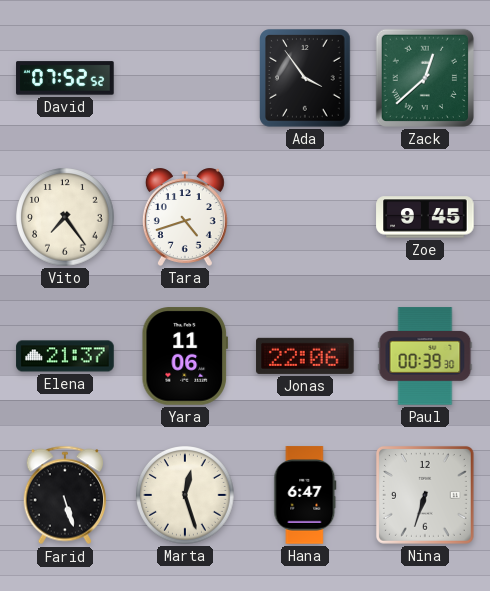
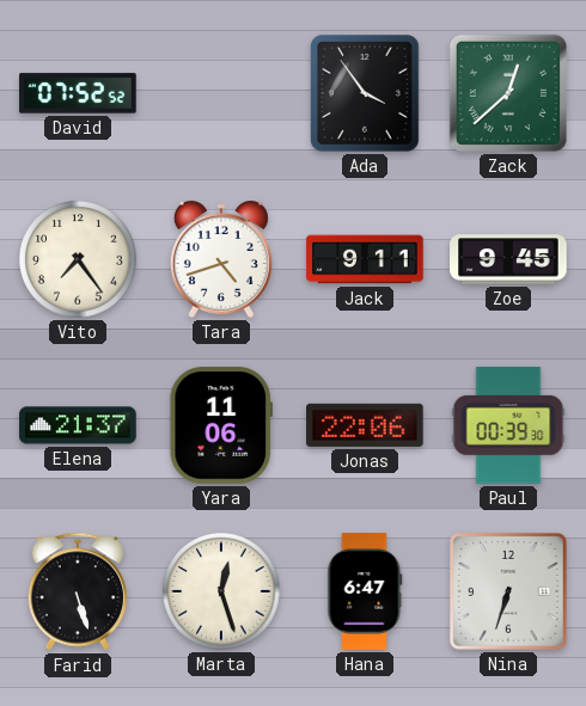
Jack: none -> 9:11 (365, 259)
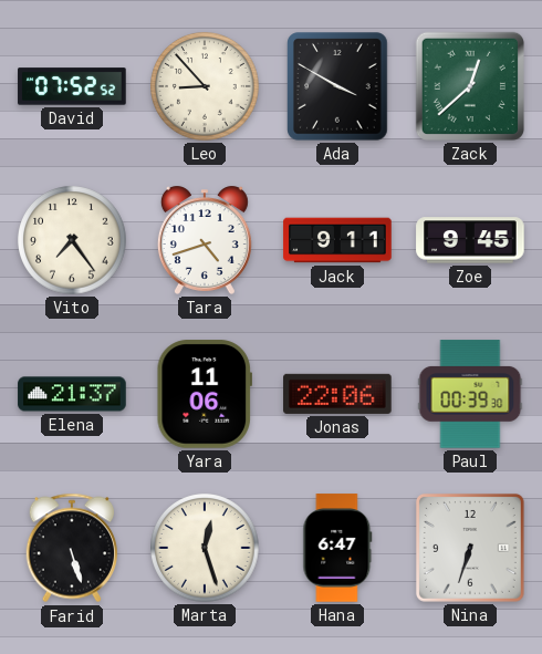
Leo: none -> 8:53 (206, 87)
Ada: 3:54 -> 3:50 (337, 86)
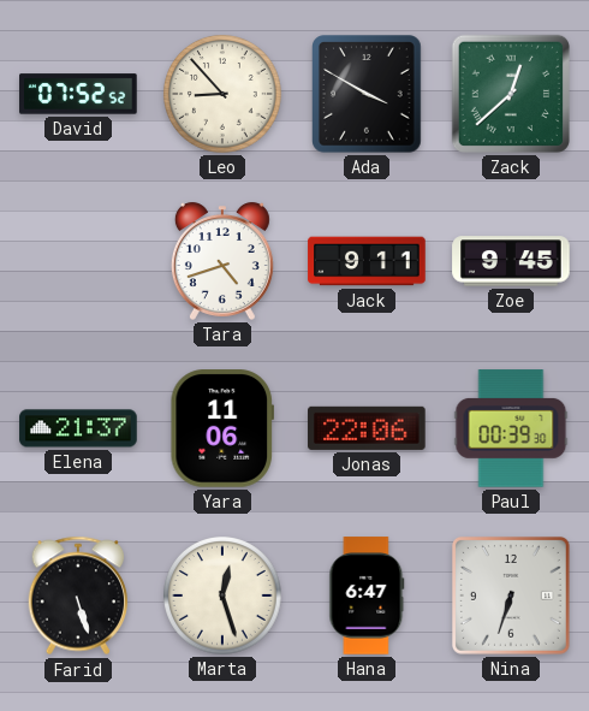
Vito: 7:24 -> none (73, 241)
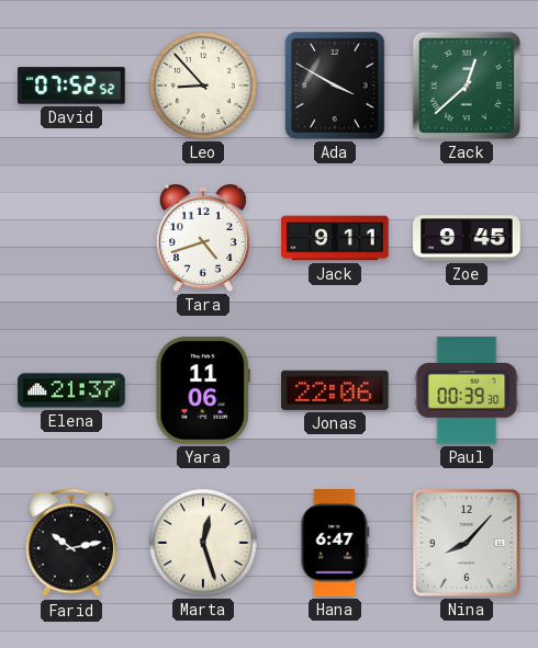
Farid: 5:27 -> 10:13 (71, 543)
Nina: 6:33 -> 8:07 (467, 543)
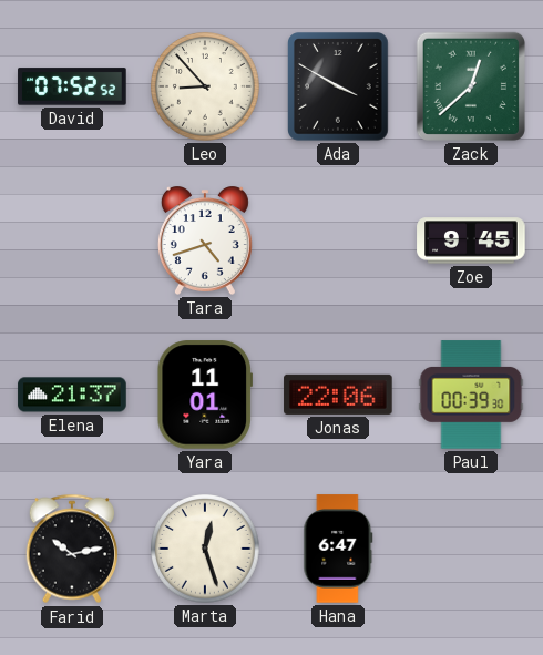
Jack: 9:11 -> none (335, 238)
Yara: 11:06 -> 11:01 (204, 395)
Nina: 8:07 -> none (467, 543)
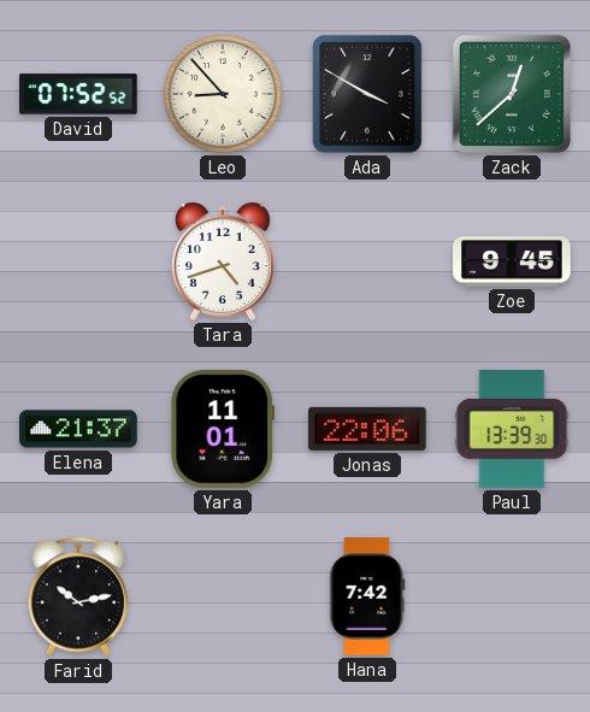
Paul: 00:39 -> 13:39 (512, 429)
Marta: 12:27 -> none (206, 550)
Hana: 6:47 -> 7:42 (367, 596)
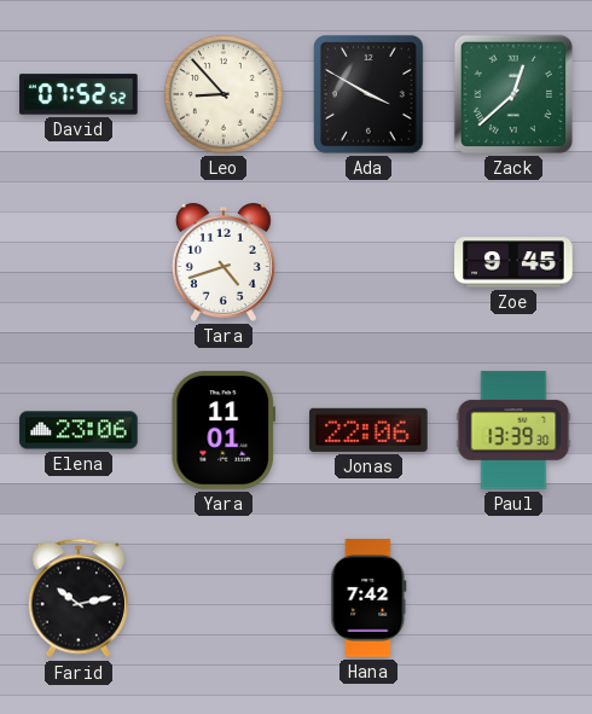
Elena: 21:37 -> 23:06 (79, 430)
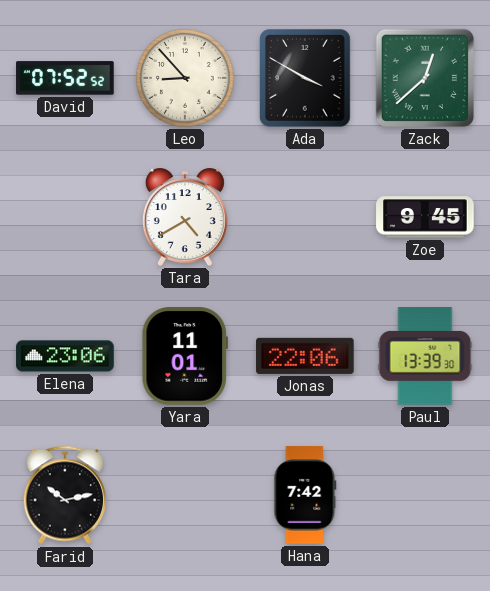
Tara: 4:42 -> 4:40 (185, 217)
